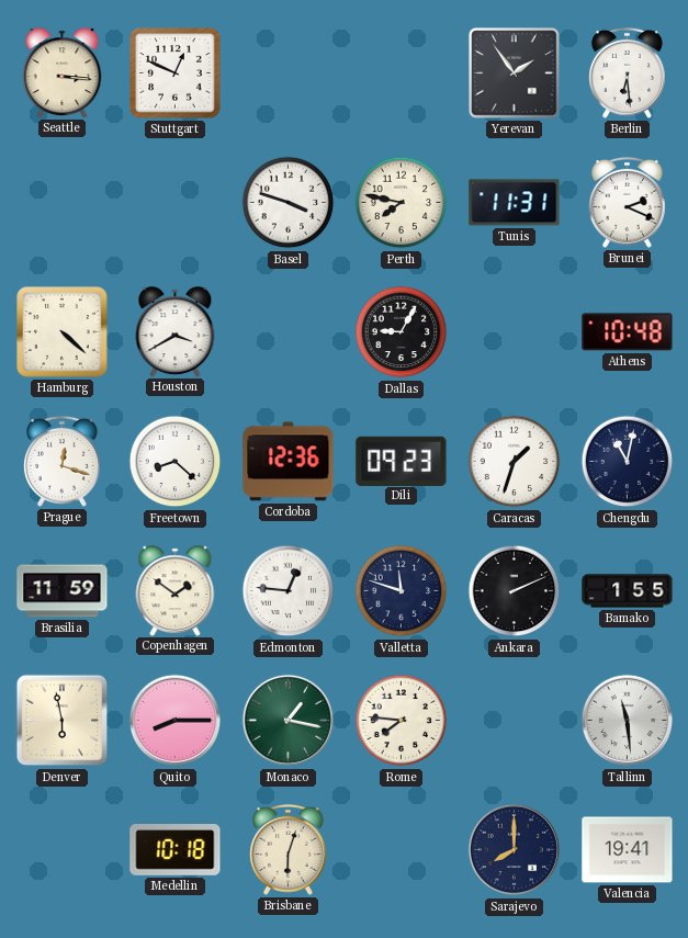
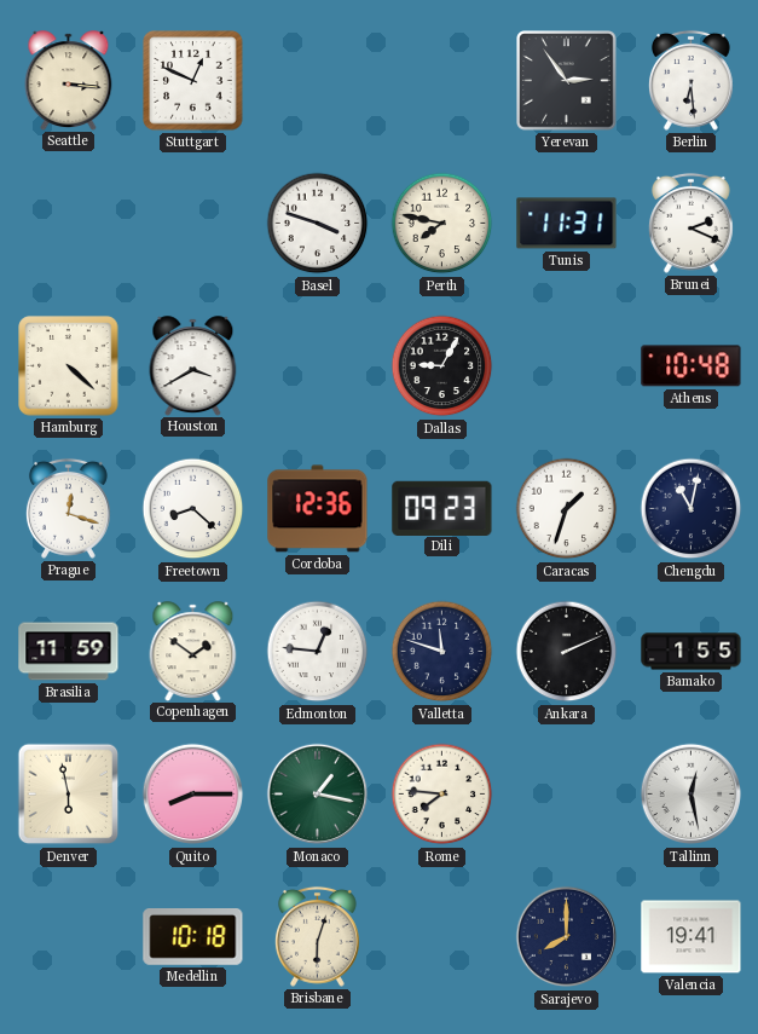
Yerevan: 1:54 -> 2:54 (567, 81)
Tallinn: 11:29 -> 12:28 (692, 795)
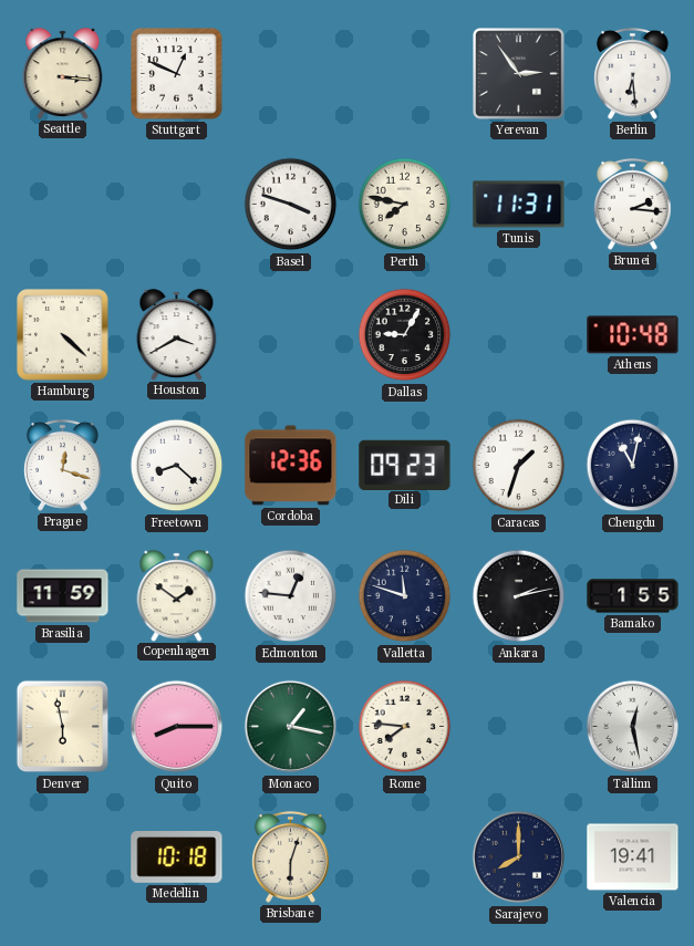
Brunei: 2:19 -> 2:16 (632, 204)
Ankara: 2:11 -> 2:13 (519, 596)
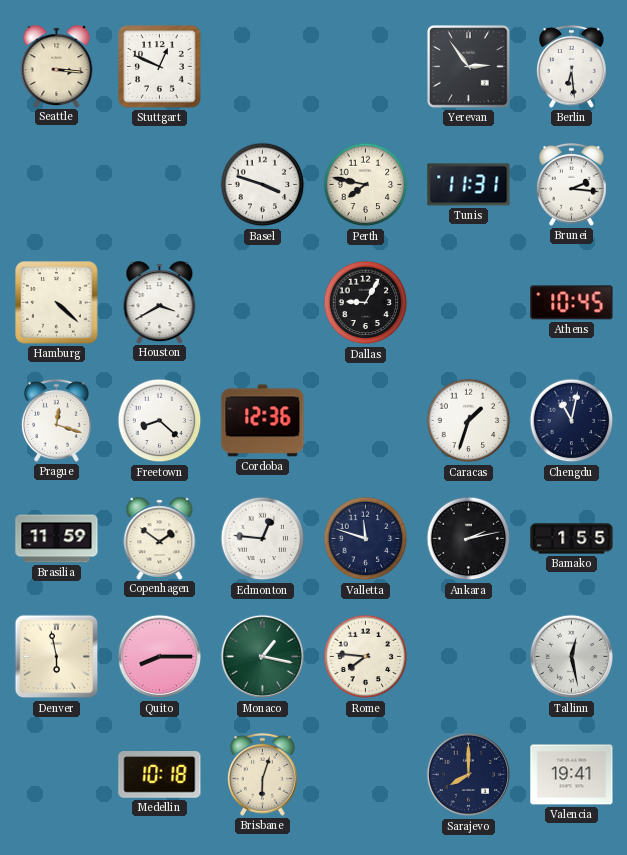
Athens: 10:48 -> 10:45 (572, 303)
Dili: 09:23 -> none (405, 465)
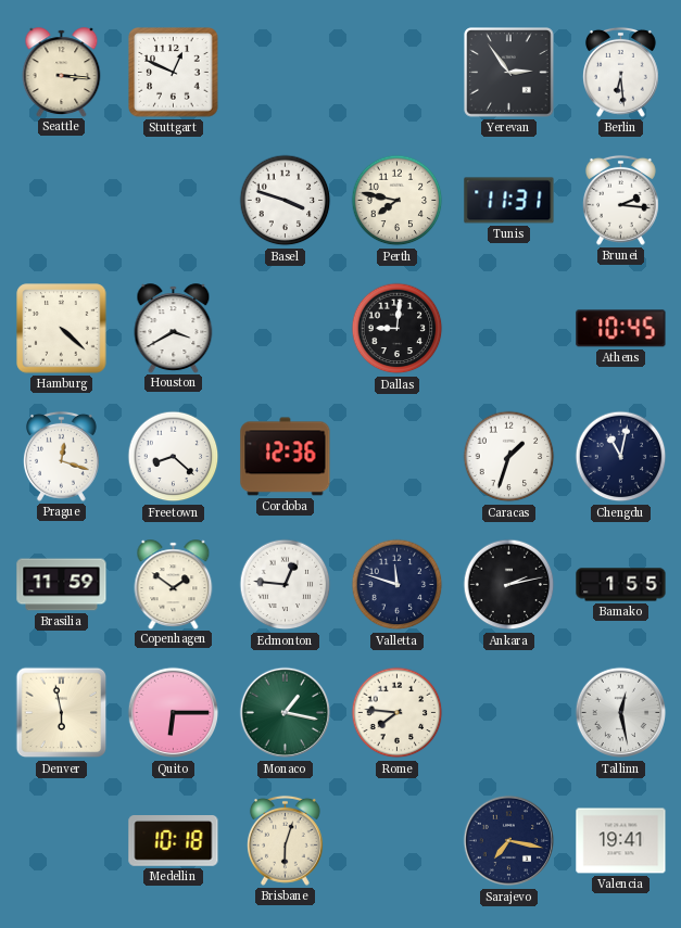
Dallas: 9:05 -> 9:01 (398, 329)
Quito: 8:15 -> 6:15 (174, 713)
Sarajevo: 8:00 -> 7:17 (509, 841)
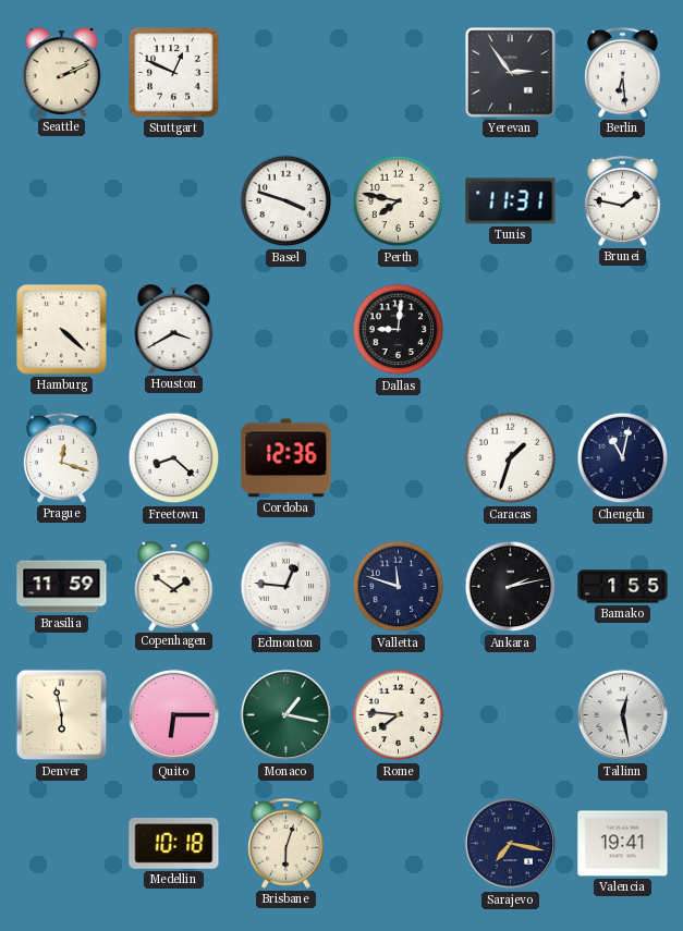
Seattle: 3:16 -> 2:11 (62, 72)
Brunei: 2:16 -> 1:47 (622, 200)
Athens: 10:45 -> none (621, 329)
